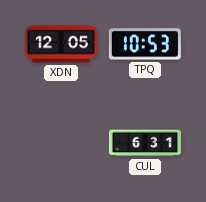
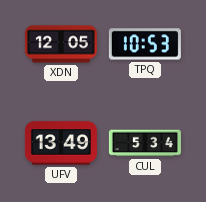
UFV: none -> 13:49 (61, 143)
CUL: 6:31 -> 5:34 (145, 143)
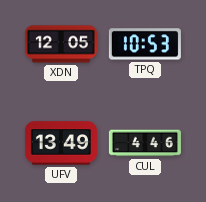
CUL: 5:34 -> 4:46 (145, 143)
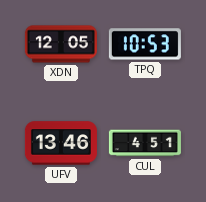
UFV: 13:49 -> 13:46 (61, 143)
CUL: 4:46 -> 4:51 (145, 143)
